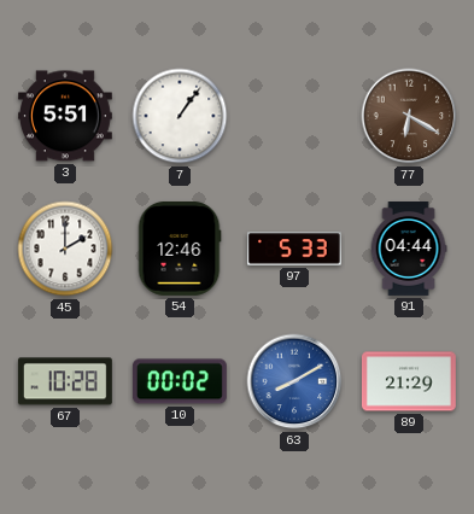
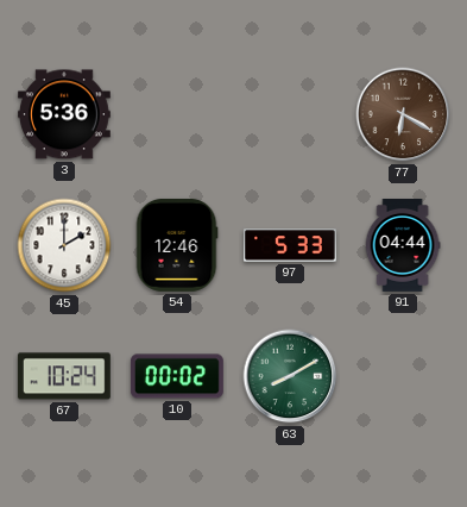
3: 5:51 -> 5:36 (64, 114)
7: 1:06 -> none (180, 116)
67: 10:28 -> 10:24 (64, 376)
63 dial: blue -> green (290, 376)
89: 21:29 -> none (409, 381)
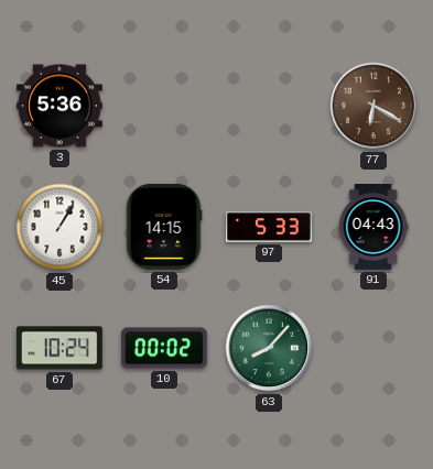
45: 2:00 -> 1:05 (59, 227)
54: 12:46 -> 14:15 (164, 227)
91: 04:44 -> 04:43 (374, 228)
63: 8:10 -> 8:07 (269, 348)
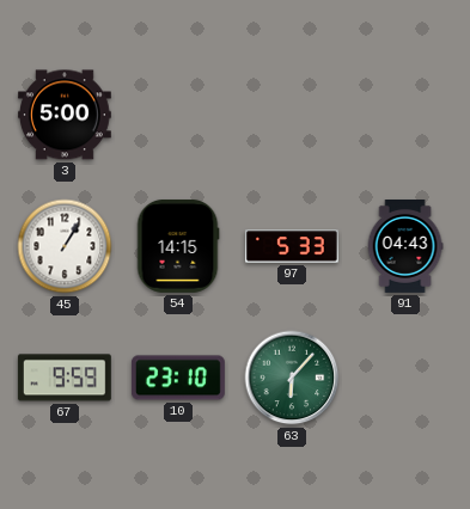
3: 5:36 -> 5:00 (65, 115)
77: 6:20 -> none (374, 106)
67: 10:24 -> 9:59 (65, 378)
10: 00:02 -> 23:10 (178, 378)
63: 8:07 -> 6:07 (292, 378)
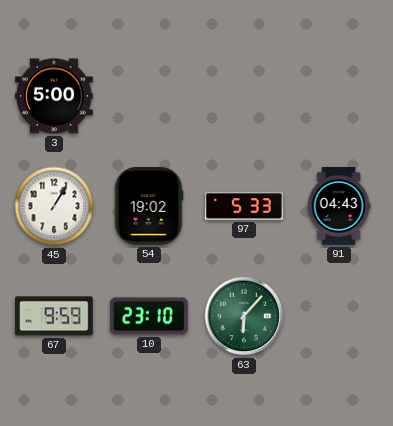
54: 14:15 -> 19:02 (149, 206)
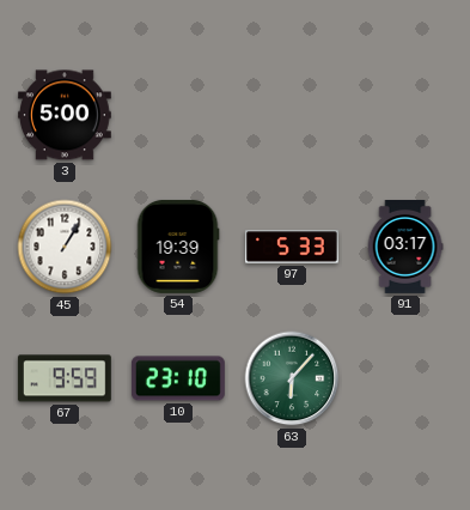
54: 19:02 -> 19:39 (178, 247)
91: 04:43 -> 03:17 (405, 248)
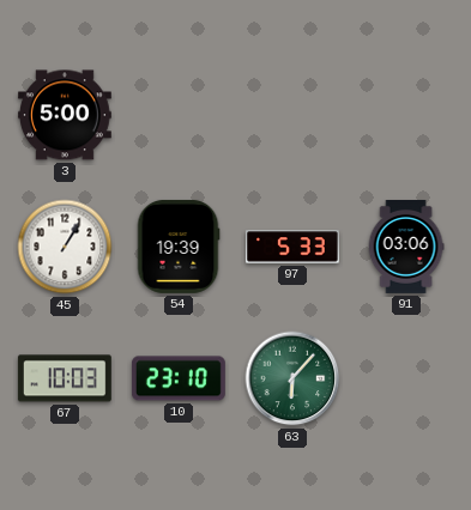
91: 03:17 -> 03:06 (406, 248)
67: 9:59 -> 10:03 (65, 378)
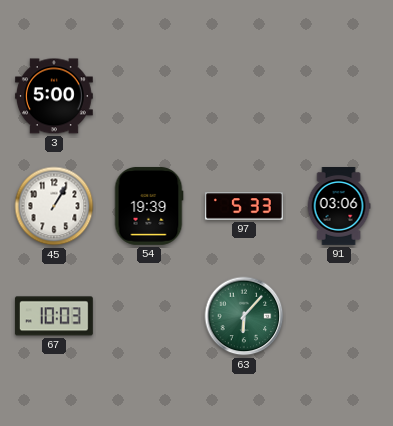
10: 23:10 -> none (179, 378)
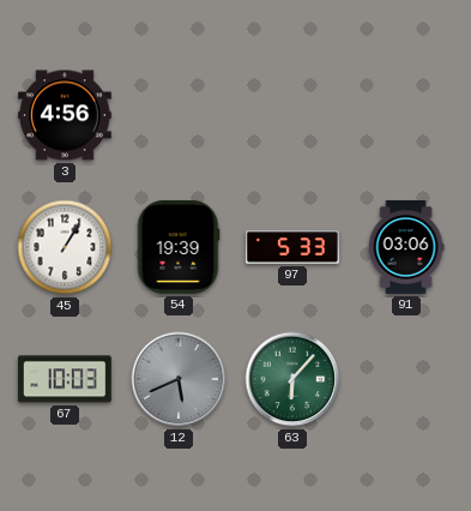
3: 5:00 -> 4:56 (65, 115)
12: none -> 5:41 (179, 379)
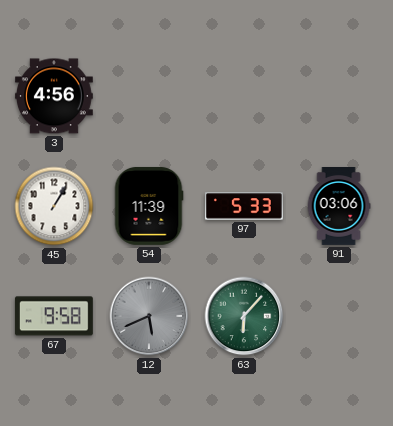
54: 19:39 -> 11:39 (149, 206)
67: 10:03 -> 9:58 (54, 316)
